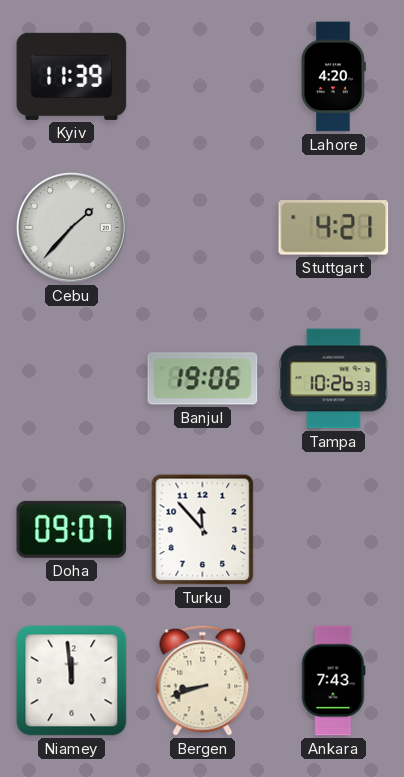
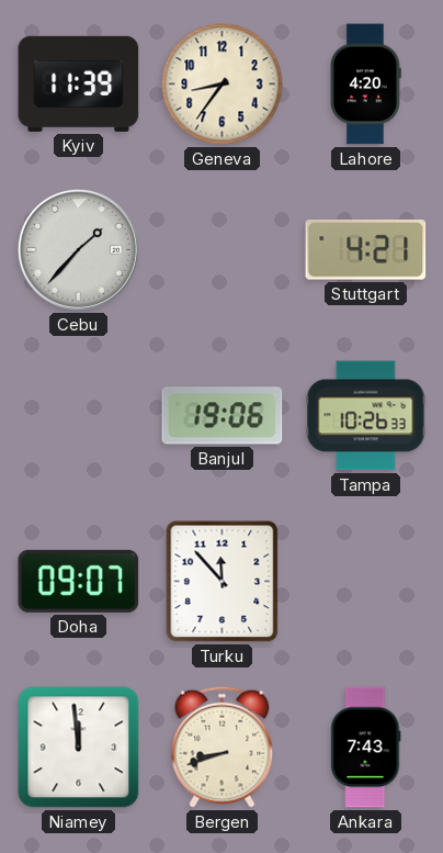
Geneva: none -> 8:36 (223, 85)
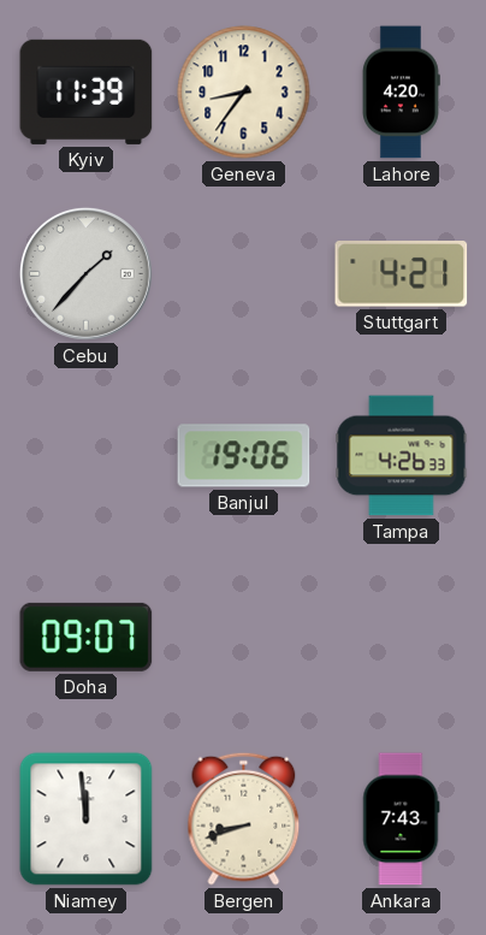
Tampa: 10:26 -> 4:26 (402, 456)
Turku: 11:53 -> none (223, 582)
